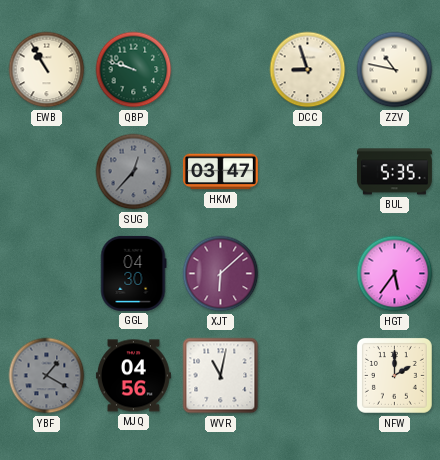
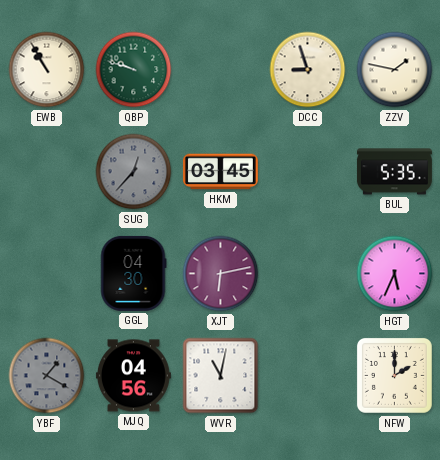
ZZV: 10:47 -> 1:47 (395, 70)
HKM: 03:47 -> 03:45 (220, 172)
XJT: 6:08 -> 6:13 (221, 274)
HGT: 5:36 -> 5:34 (395, 274)
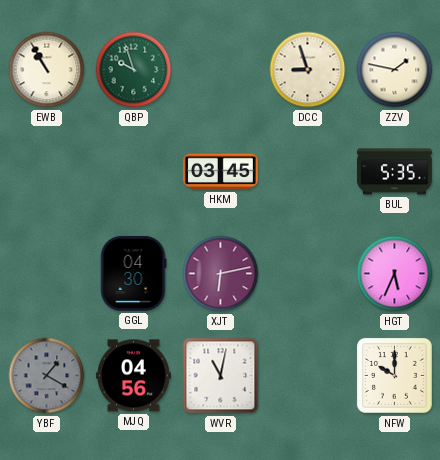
QBP: 9:48 -> 9:57 (134, 70)
SUG: 12:37 -> none (134, 172)
NFW: 2:00 -> 10:00 (394, 375)
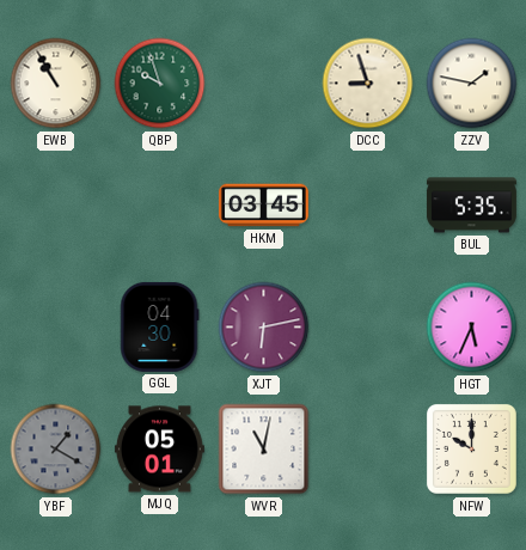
MJQ: 04:56 -> 05:01 (159, 450)
